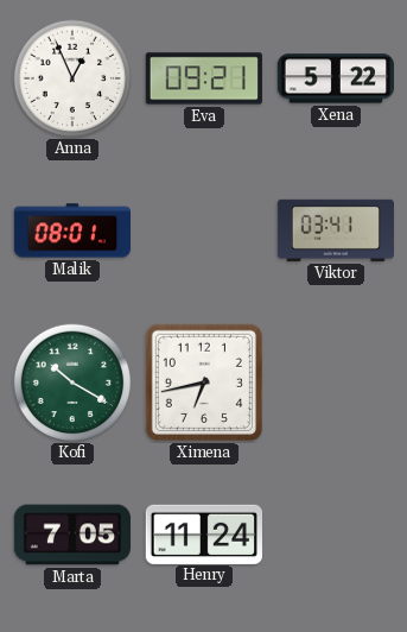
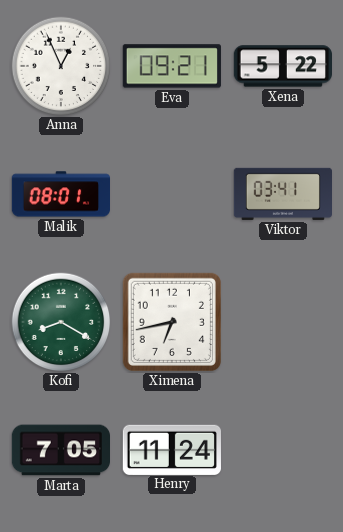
Kofi: 10:20 -> 8:20 (61, 322)
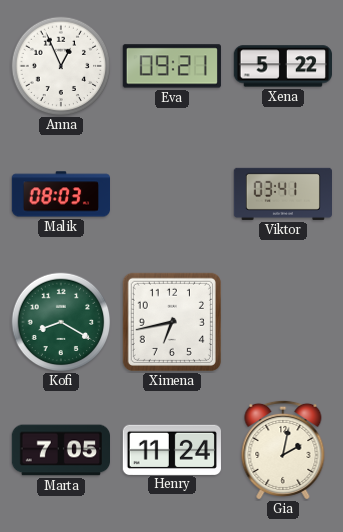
Malik: 08:01 -> 08:03 (60, 194)
Gia: none -> 2:02 (283, 450)
